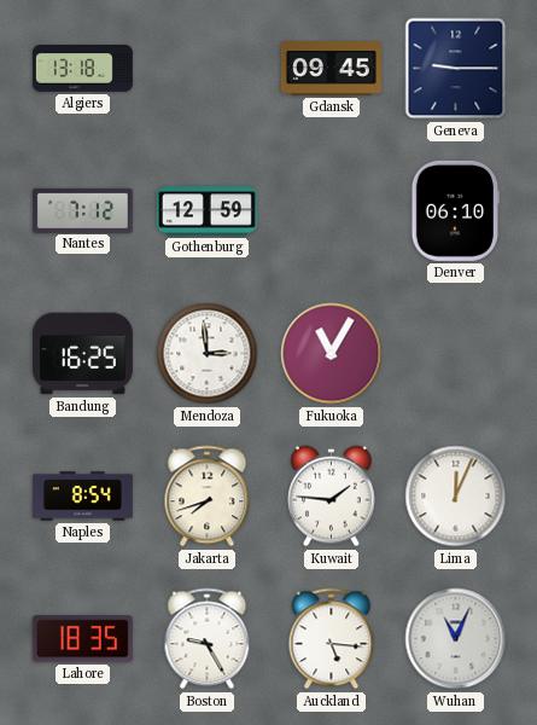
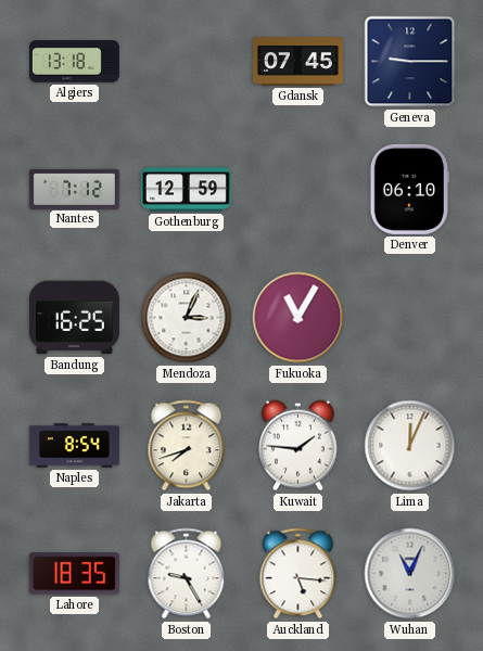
Gdansk: 09:45 -> 07:45 (297, 62)
Mendoza: 2:59 -> 3:04 (187, 318)
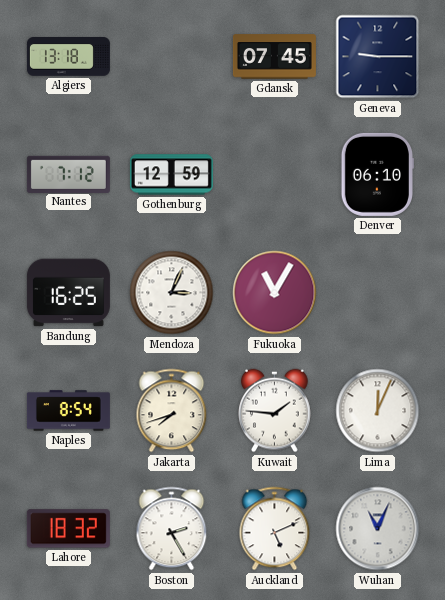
Lahore: 18:35 -> 18:32 (68, 529)
Boston: 9:25 -> 2:25 (172, 529)
Auckland: 5:16 -> 5:11 (275, 529)
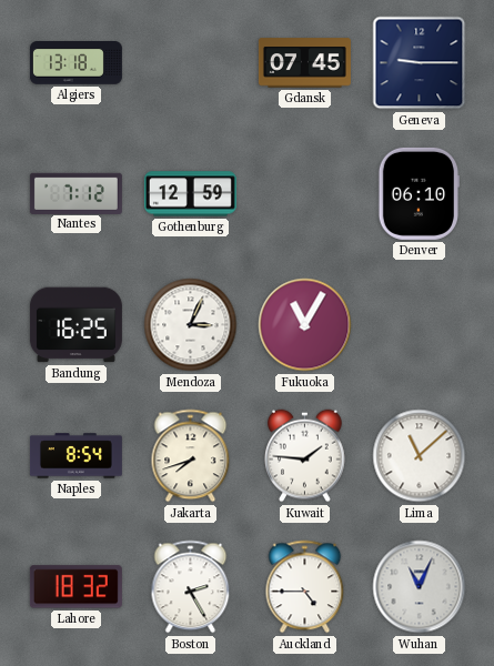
Lima: 12:04 -> 11:08 (420, 456)
Auckland: 5:11 -> 4:45 (305, 587)
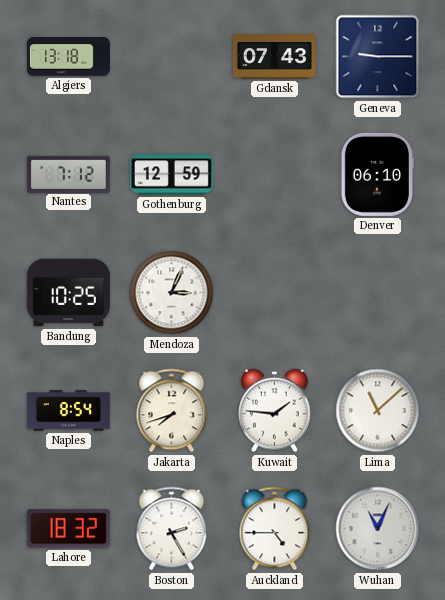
Gdansk: 07:45 -> 07:43 (274, 57)
Bandung: 16:25 -> 10:25 (68, 293)
Fukuoka: 11:05 -> none (305, 325)
